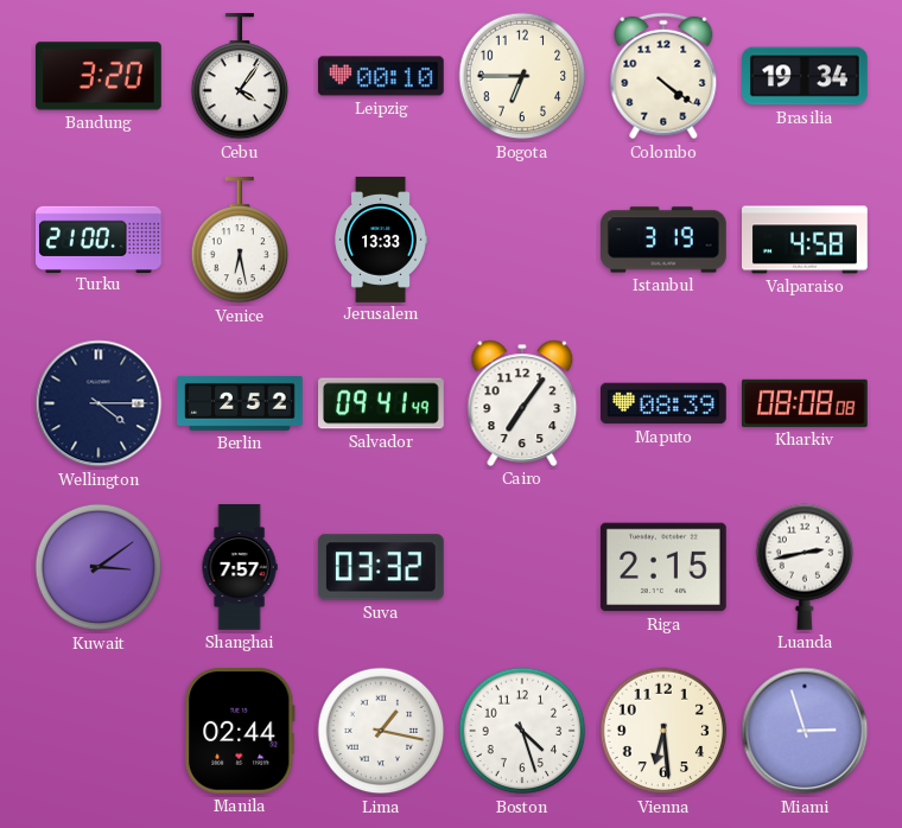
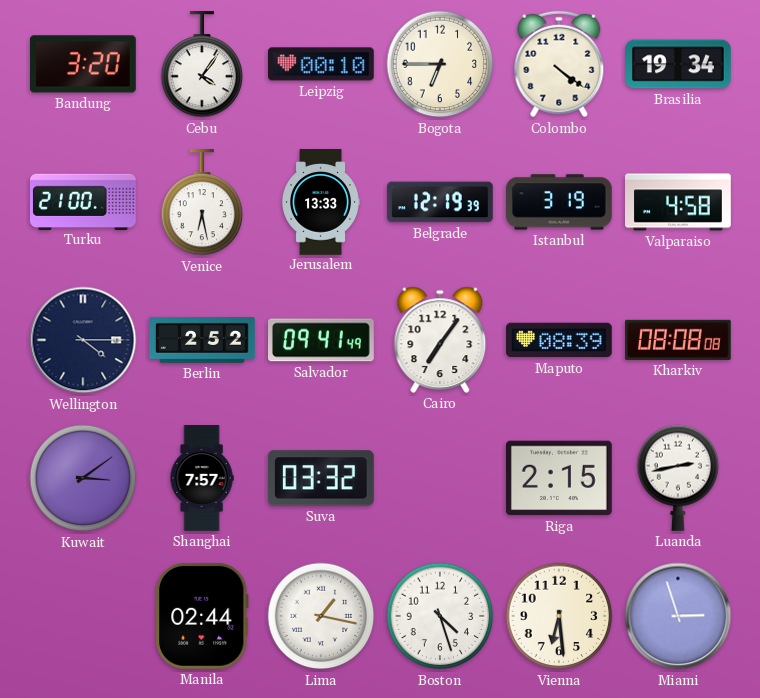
Belgrade: none -> 12:19 (441, 202)
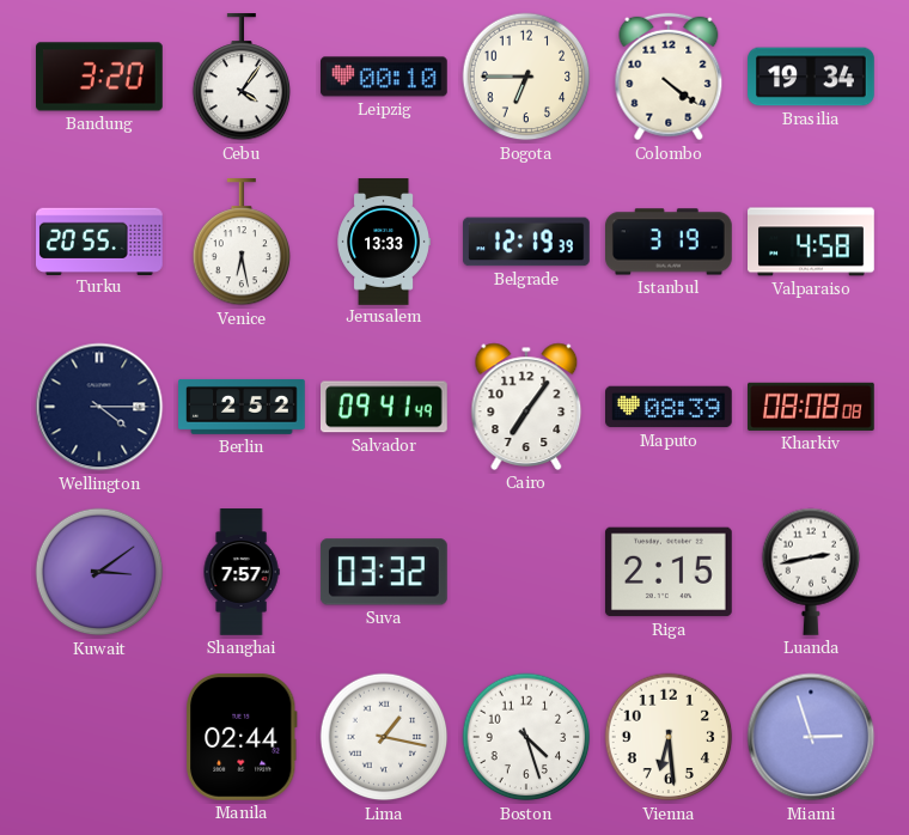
Turku: 21:00 -> 20:55 (100, 240)
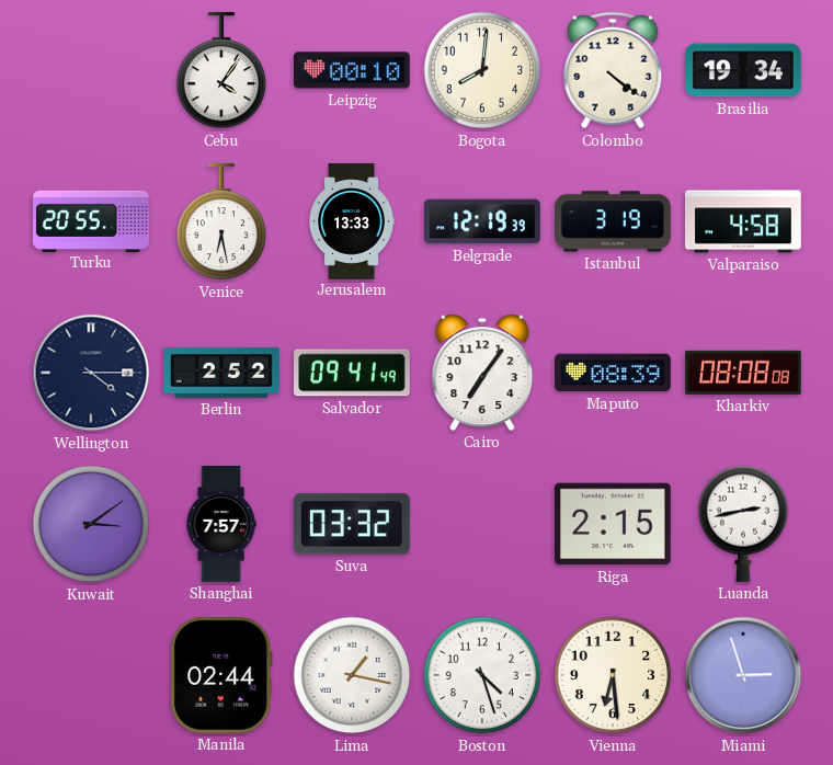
Bandung: 3:20 -> none (100, 77)
Bogota: 6:45 -> 8:01 (482, 70)
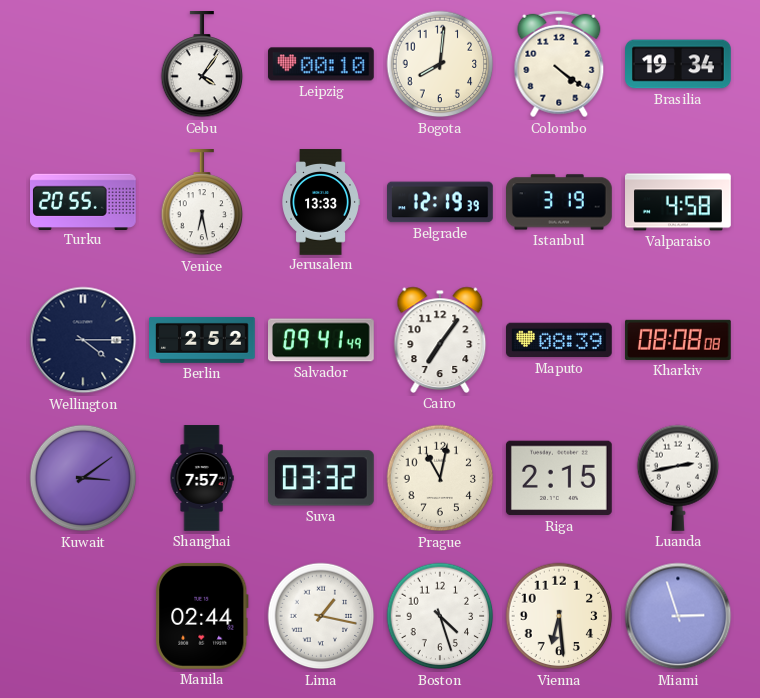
Prague: none -> 11:02 (440, 478)
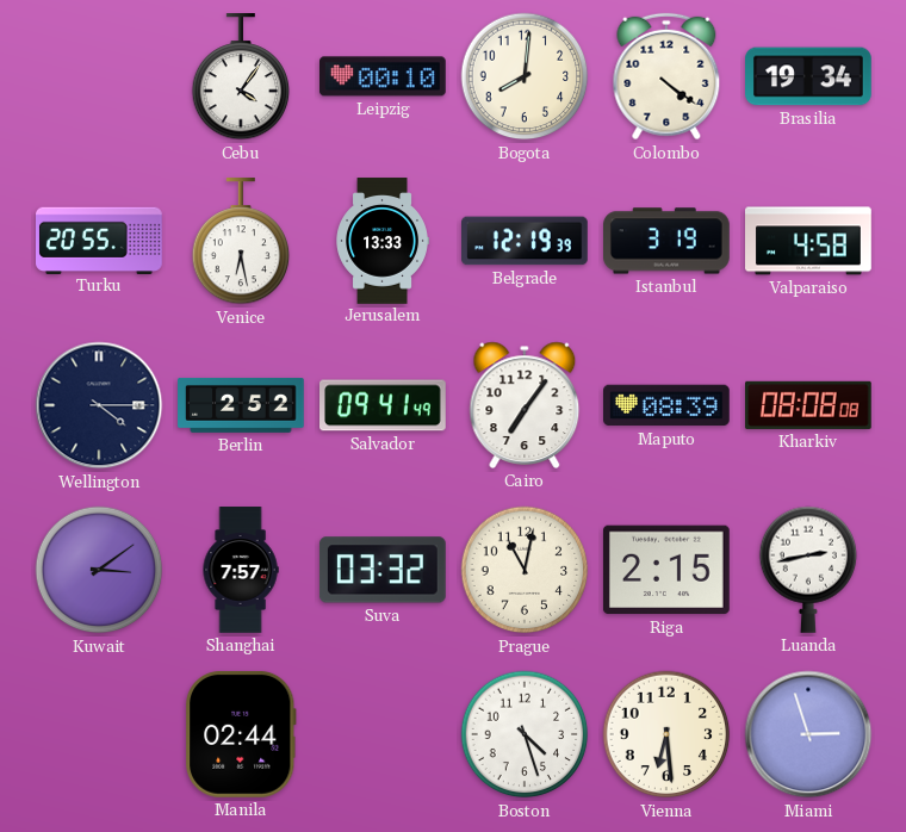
Lima: 1:17 -> none (321, 616)
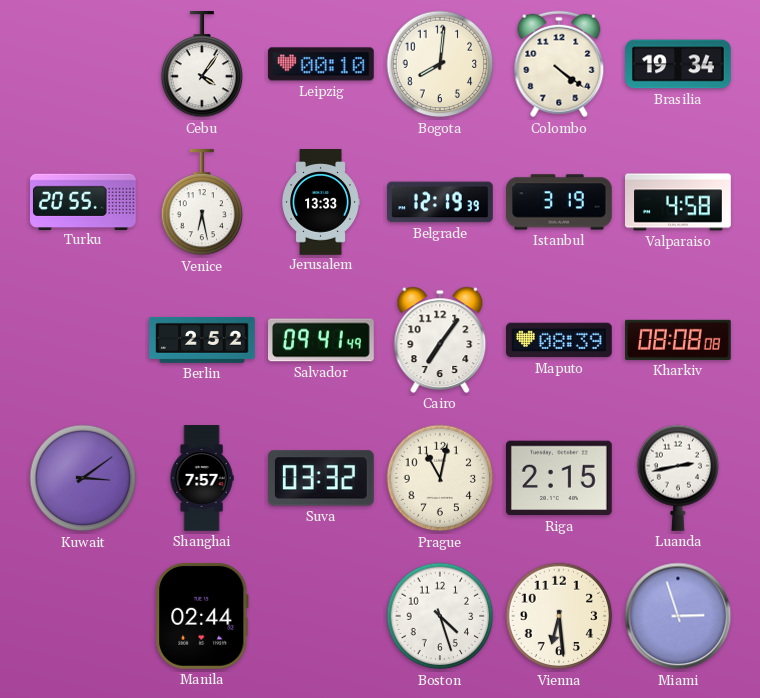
Wellington: 4:15 -> none (99, 405)
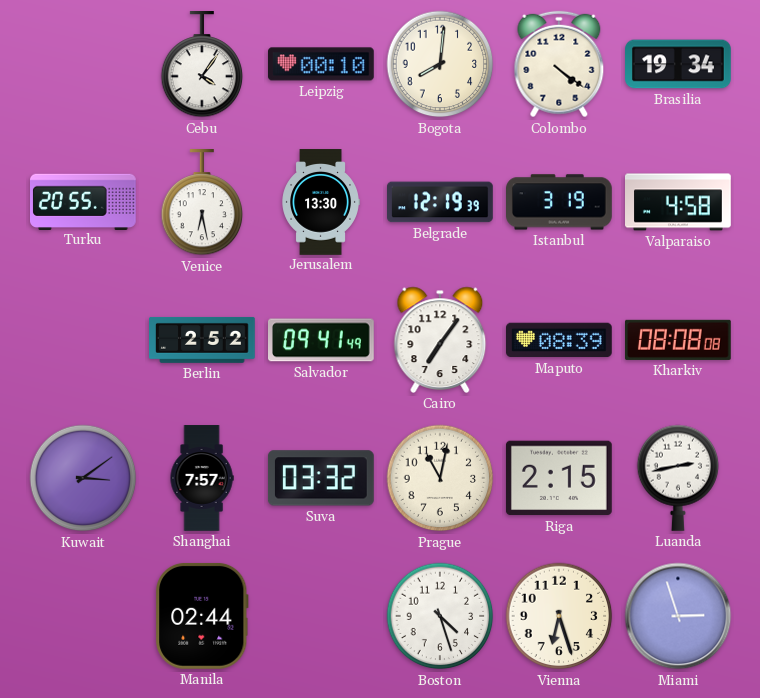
Jerusalem: 13:33 -> 13:30 (321, 202)
Vienna: 6:29 -> 6:27 (559, 616)
